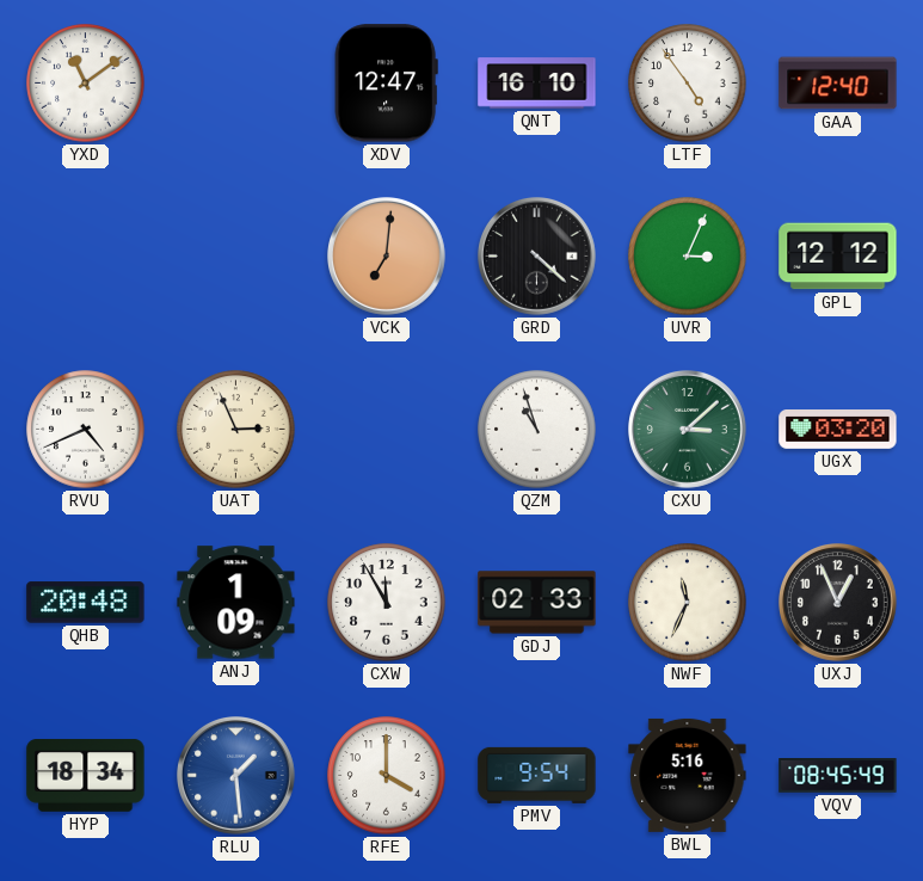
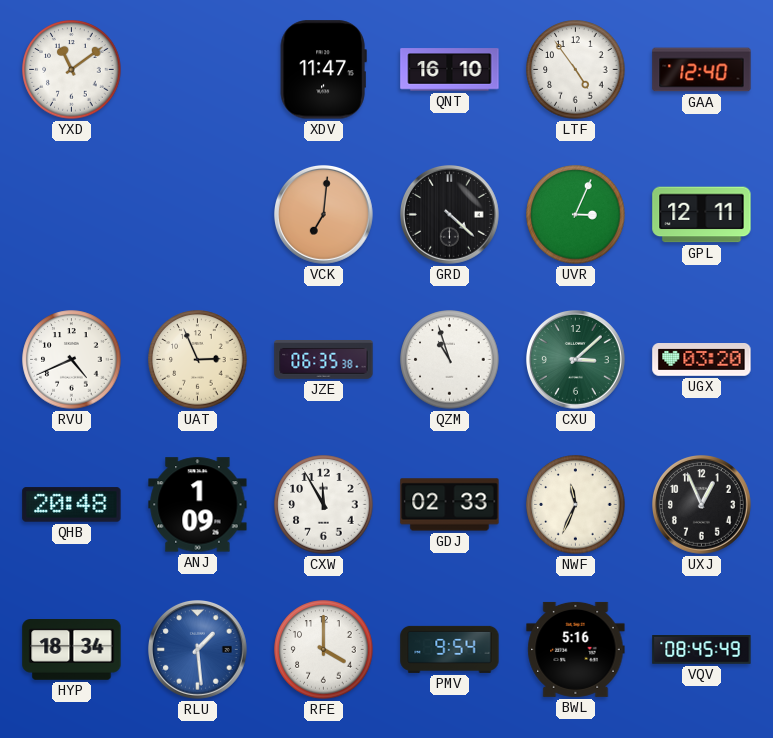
XDV: 12:47 -> 11:47 (323, 70)
GPL: 12:12 -> 12:11 (702, 215)
JZE: none -> 06:35 (324, 360)
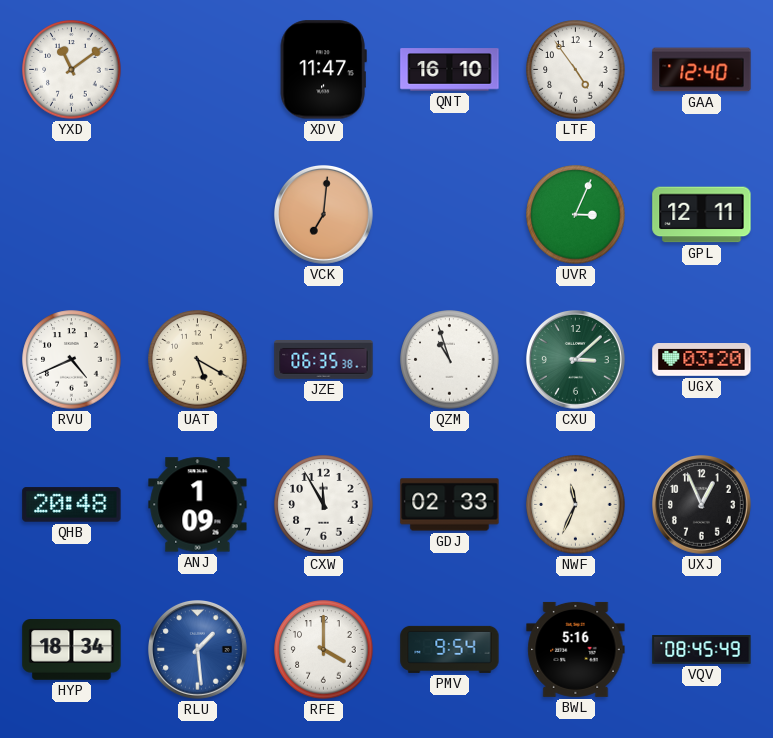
GRD: 4:22 -> none (450, 215)
UAT: 2:56 -> 5:20 (198, 360)
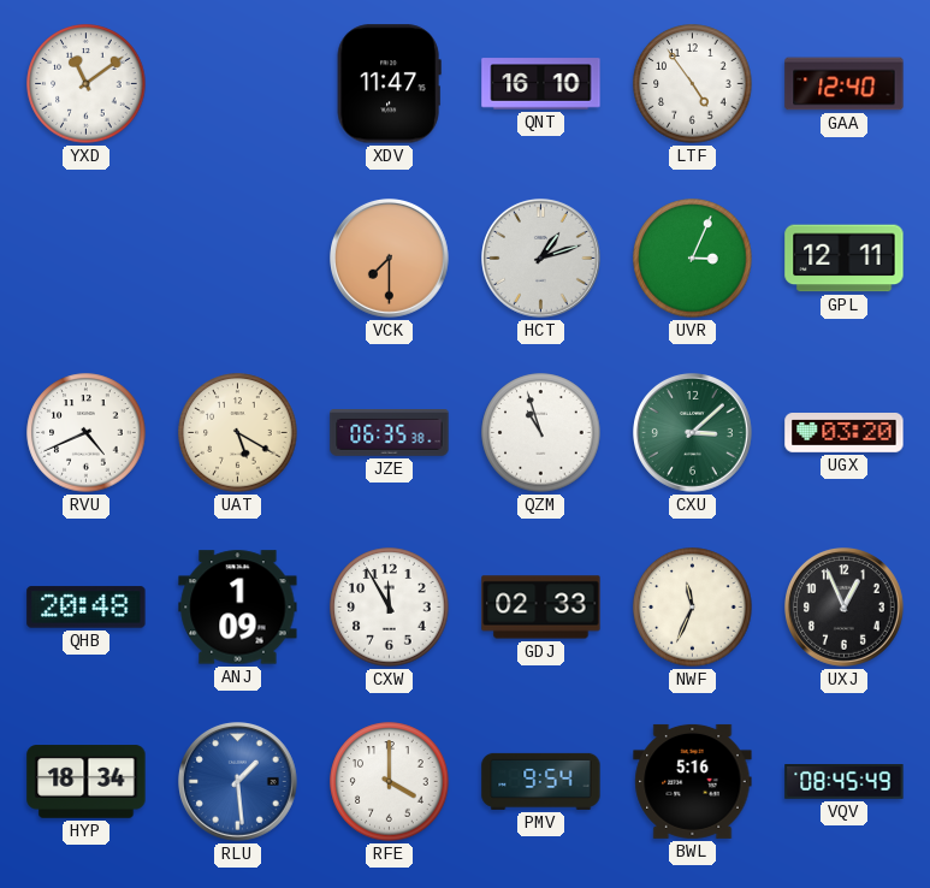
VCK: 7:01 -> 7:30 (390, 259)
HCT: none -> 1:12 (541, 259)
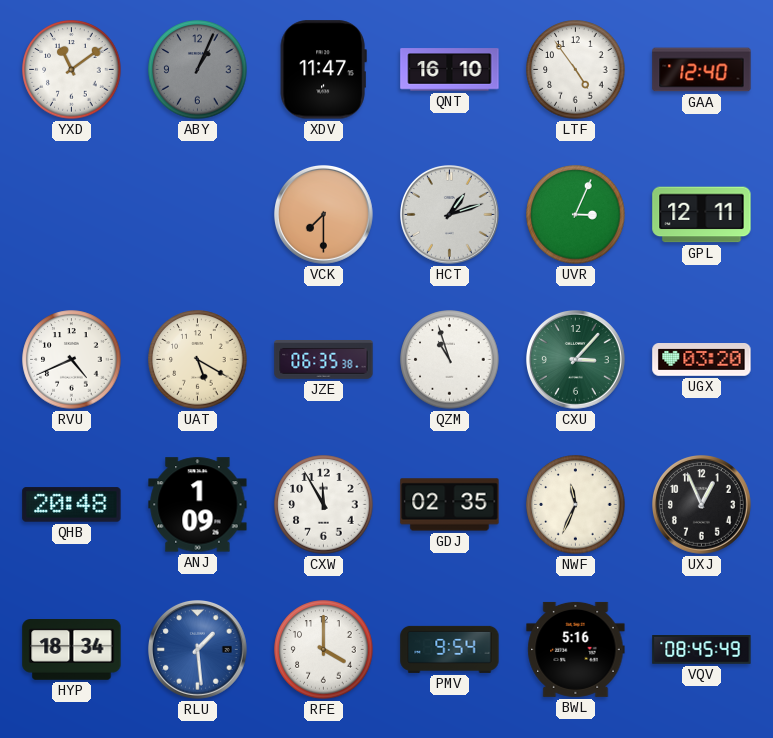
ABY: none -> 1:04 (198, 70)
CXU: 3:08 -> 3:07 (576, 360)
GDJ: 02:33 -> 02:35 (450, 505)
